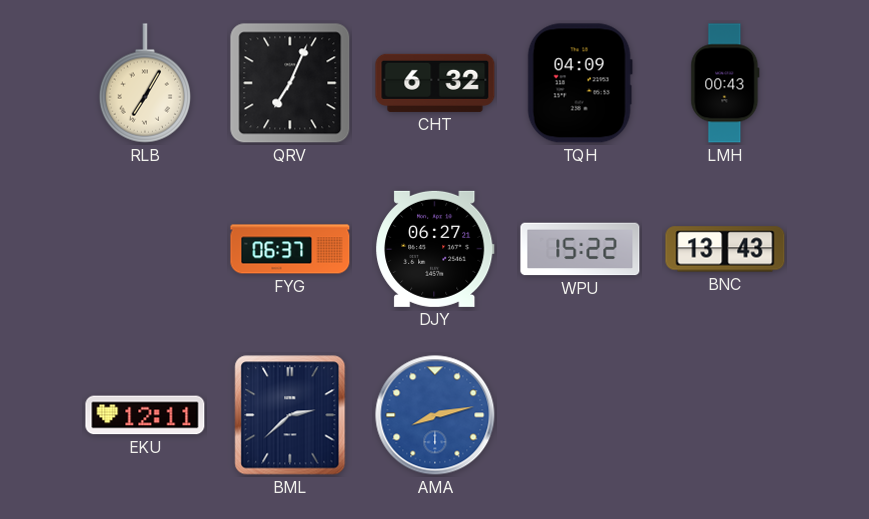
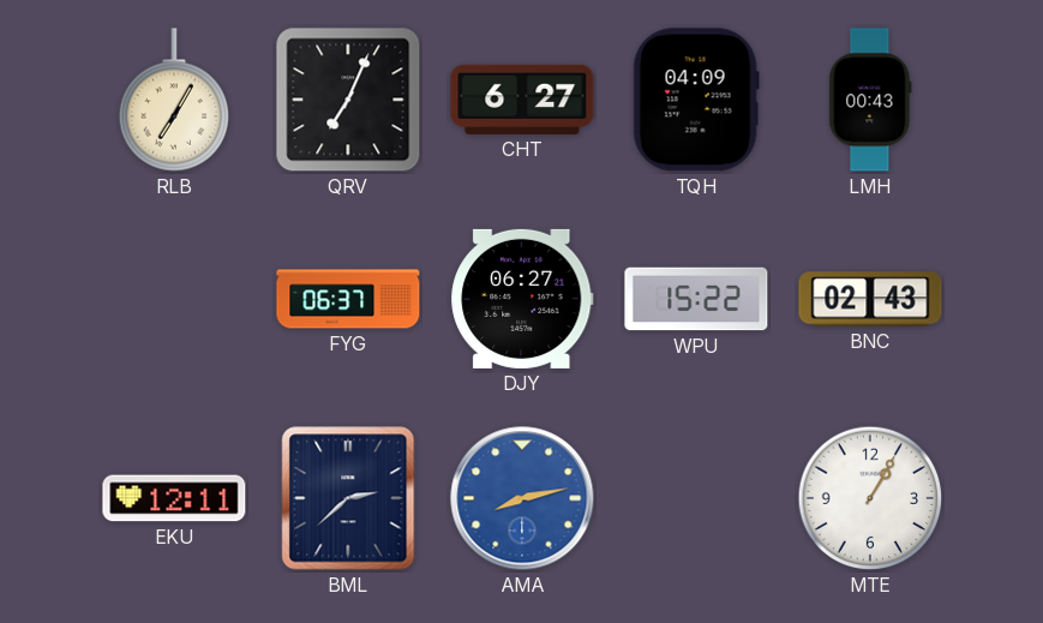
CHT: 6:32 -> 6:27 (522, 100)
BNC: 13:43 -> 02:43 (870, 299)
MTE: none -> 1:05 (870, 498)
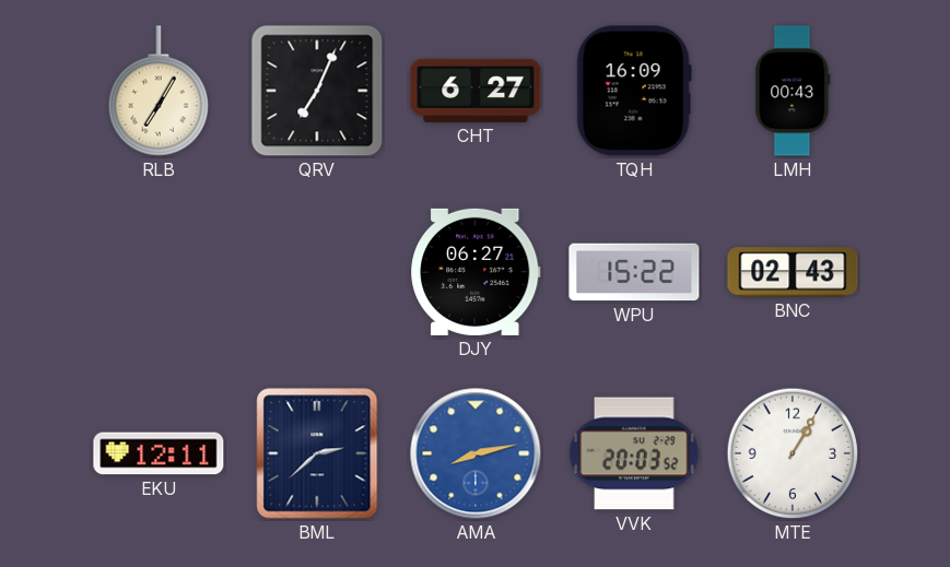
TQH: 04:09 -> 16:09 (634, 91)
FYG: 06:37 -> none (348, 299)
VVK: none -> 20:03 (634, 453)
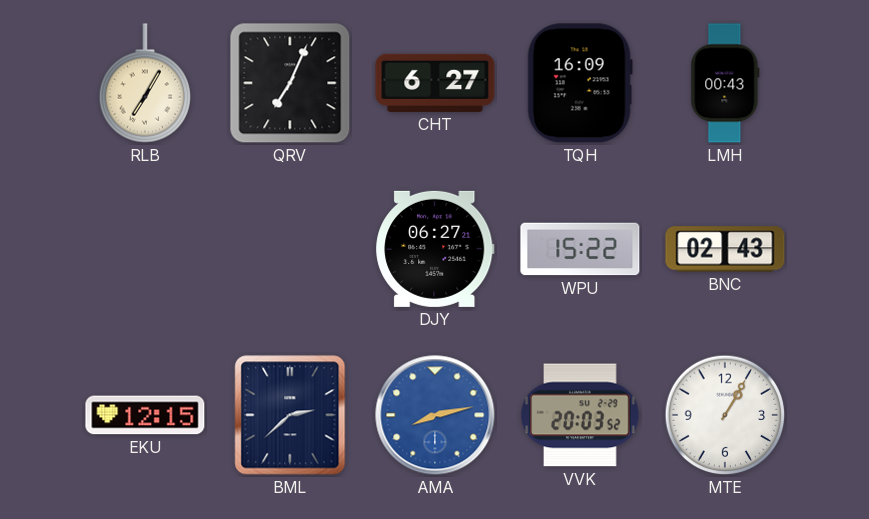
EKU: 12:11 -> 12:15 (145, 415)
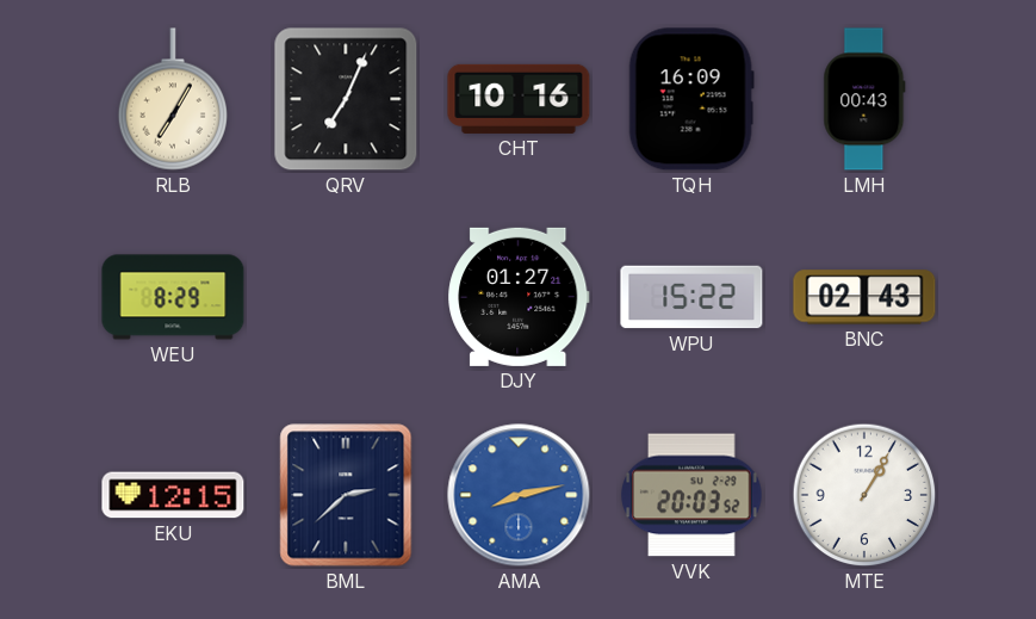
CHT: 6:27 -> 10:16 (519, 99)
WEU: none -> 8:29 (173, 297)
DJY: 06:27 -> 01:27 (519, 297)
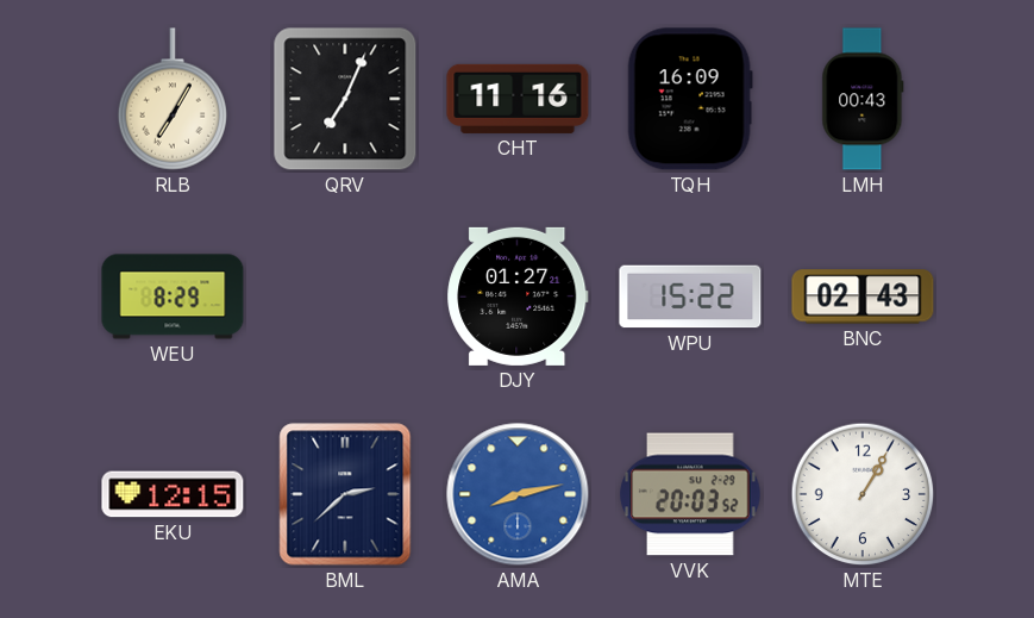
CHT: 10:16 -> 11:16 (518, 99)
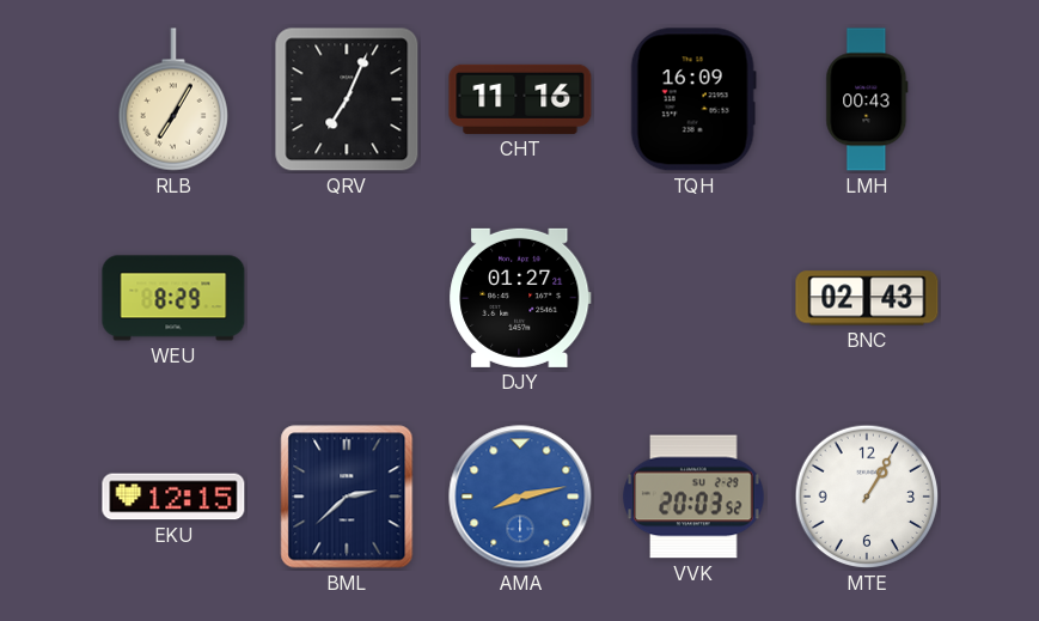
WPU: 15:22 -> none (690, 296)
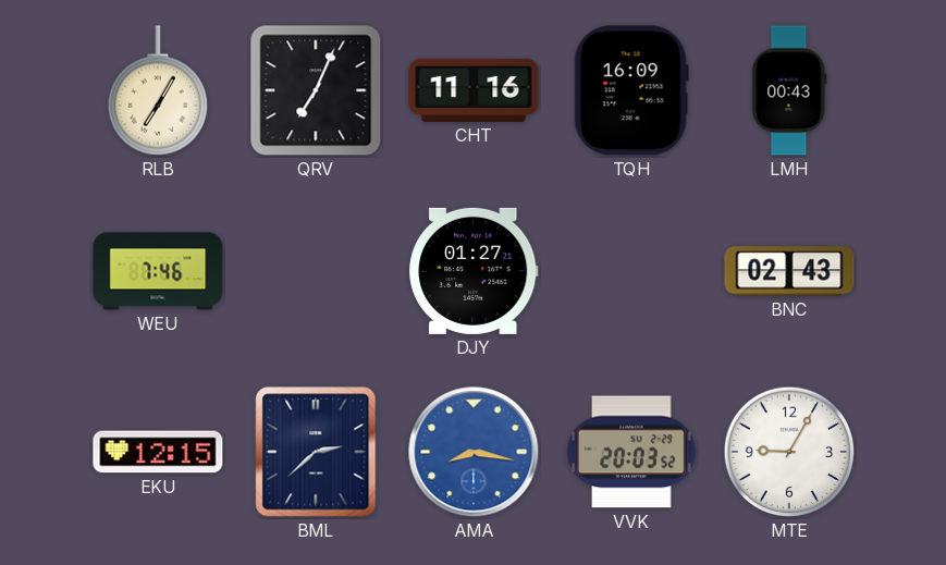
WEU: 8:29 -> 7:46 (158, 271)
AMA: 8:13 -> 8:17 (474, 452)
MTE: 1:05 -> 9:05 (789, 452)
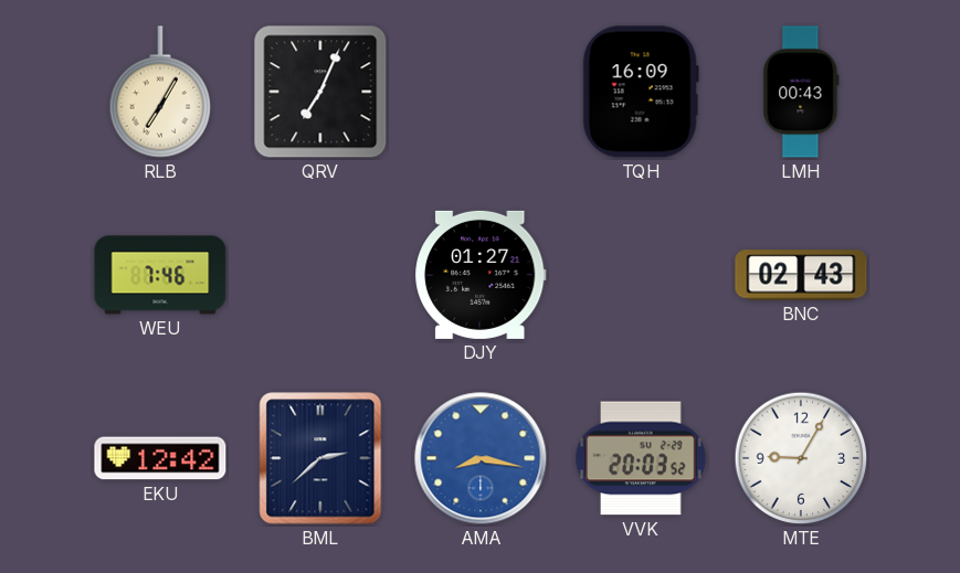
CHT: 11:16 -> none (474, 90)
EKU: 12:15 -> 12:42 (160, 458)
